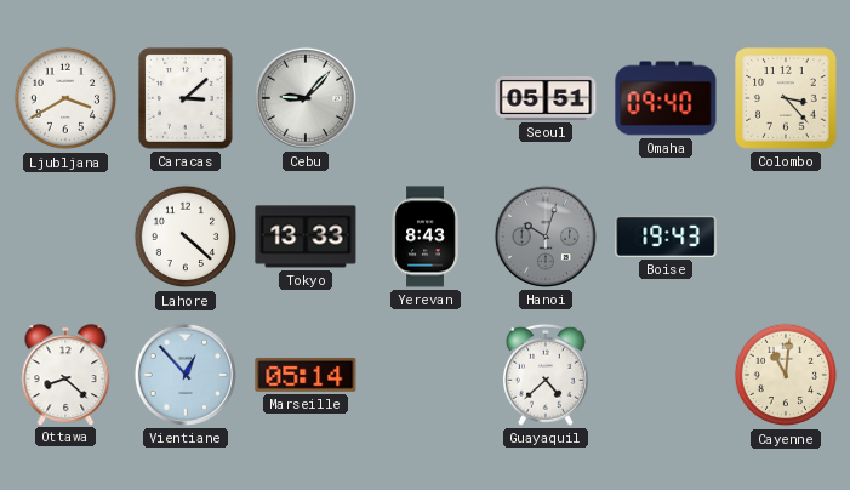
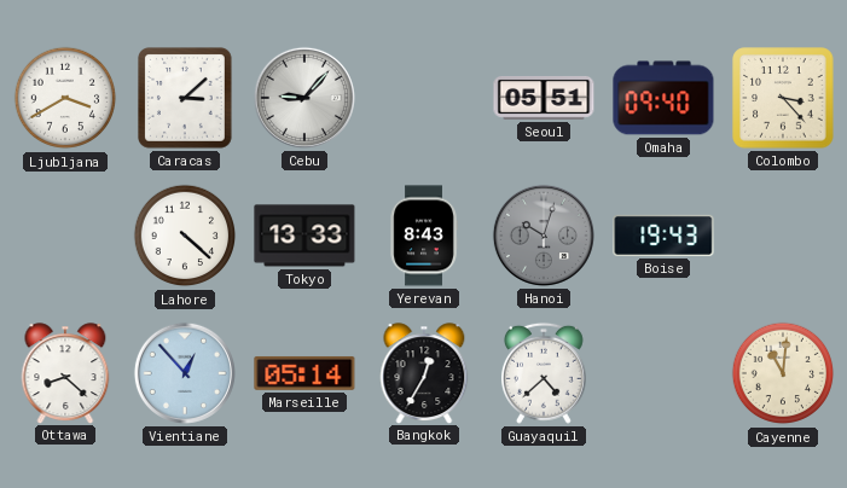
Bangkok: none -> 12:35 (424, 373)
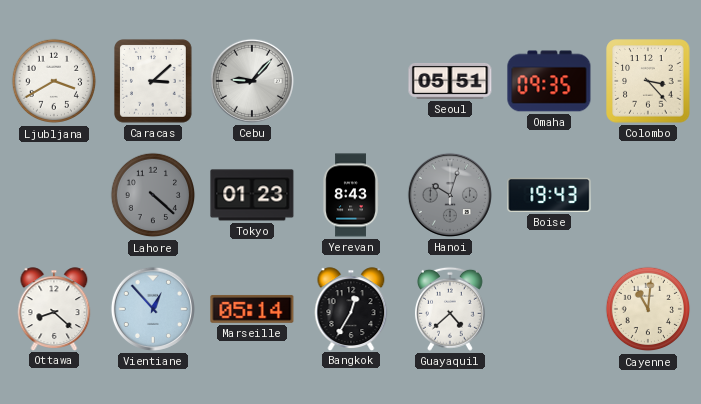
Omaha: 09:40 -> 09:35 (549, 81)
Lahore dial: white -> grey (153, 195)
Tokyo: 13:33 -> 01:23 (252, 195)
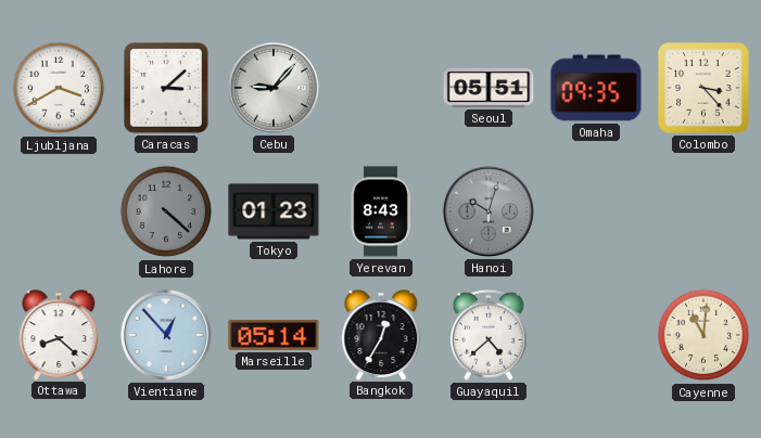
Boise: 19:43 -> none (549, 195)
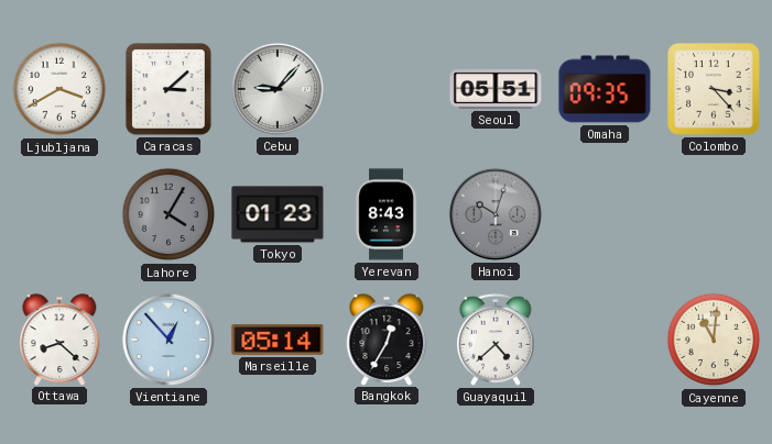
Lahore: 4:22 -> 4:05 (168, 214)
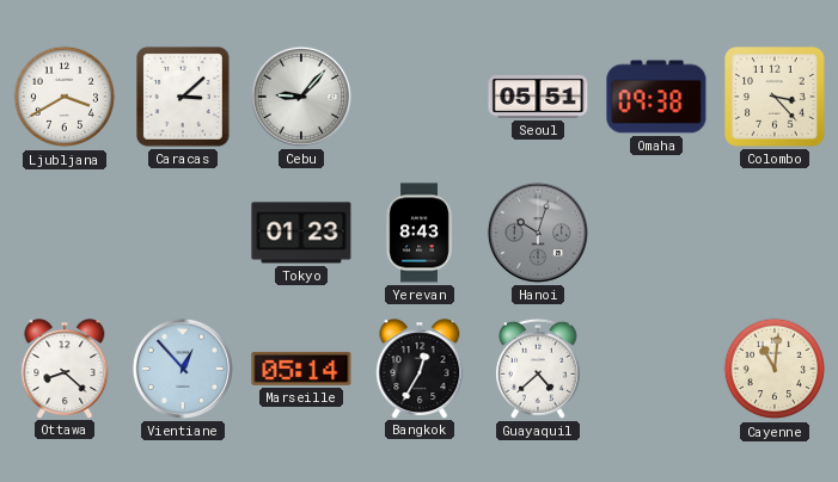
Omaha: 09:35 -> 09:38 (656, 97)
Lahore: 4:05 -> none (168, 214)
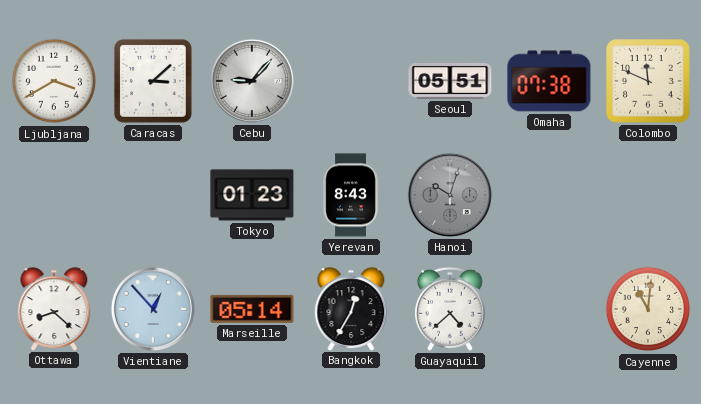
Omaha: 09:38 -> 07:38 (549, 81)
Colombo: 3:23 -> 11:49 (648, 81)
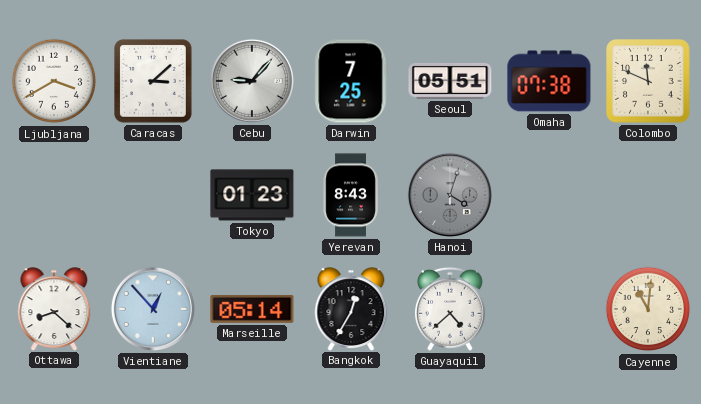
Darwin: none -> 7:25 (351, 81)
Hanoi: 10:03 -> 4:03 (450, 195)
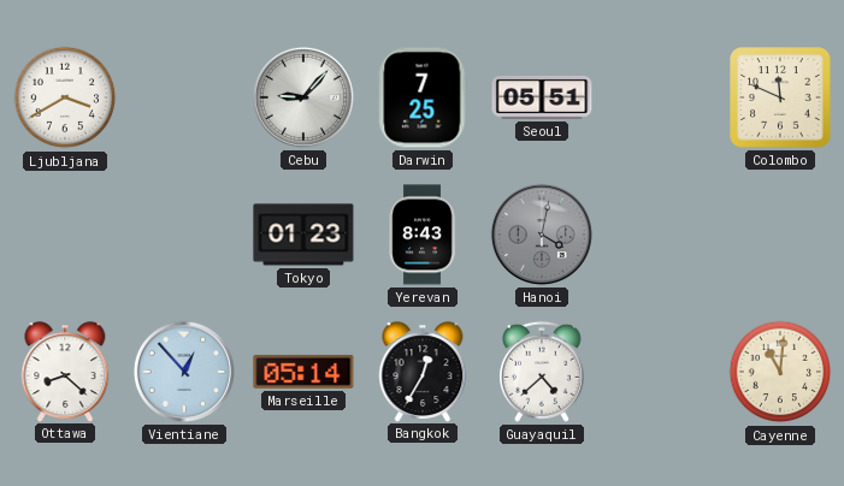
Caracas: 3:08 -> none (154, 82)
Omaha: 07:38 -> none (549, 81)
Hanoi: 4:03 -> 4:02 (542, 235)
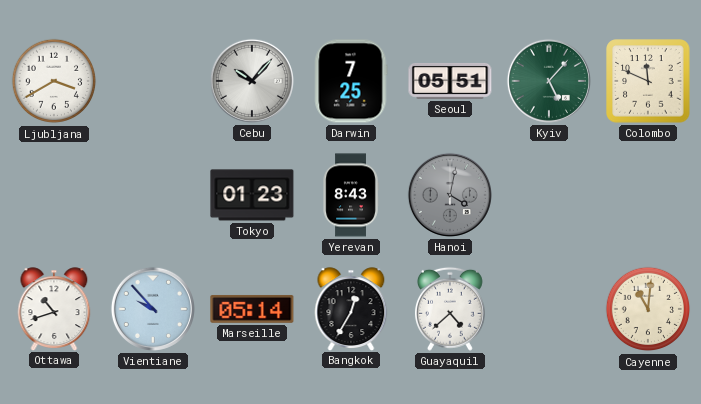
Cebu: 9:07 -> 10:07 (252, 81)
Kyiv: none -> 5:07 (549, 81)
Ottawa: 8:22 -> 10:42 (54, 309)
Vientiane: 12:53 -> 9:53 (153, 309)
